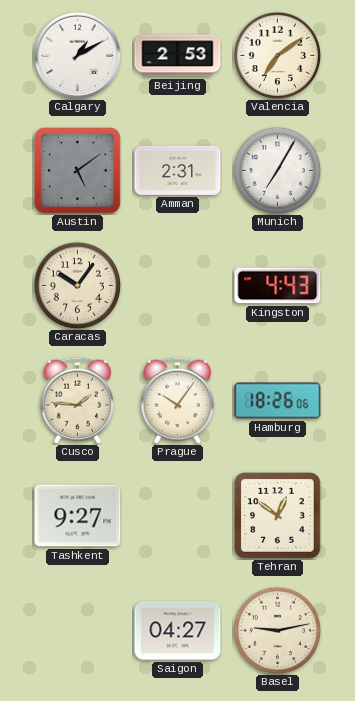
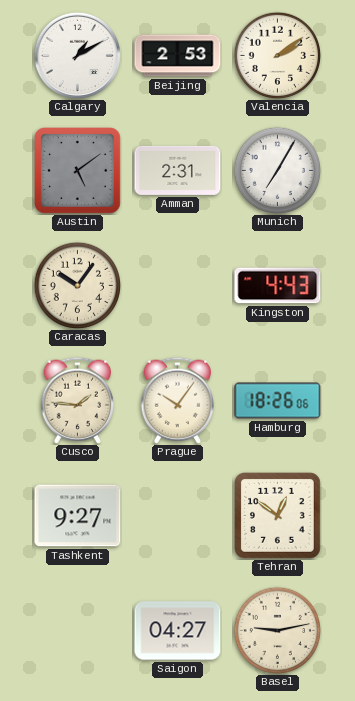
Valencia: 7:09 -> 2:09 (277, 55)
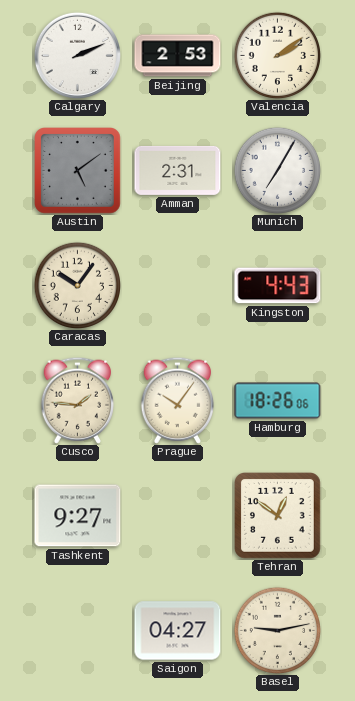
Calgary: 1:10 -> 2:11 (77, 55)
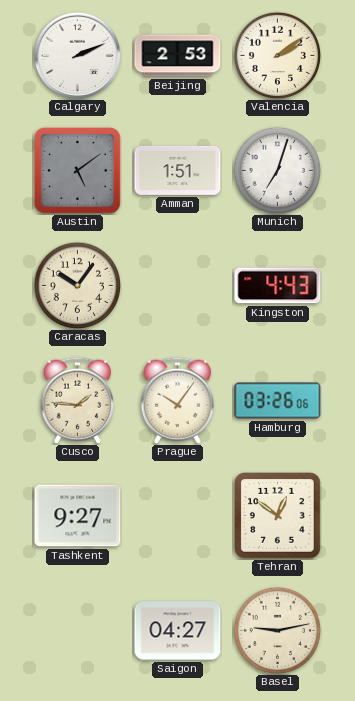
Amman: 2:31 -> 1:51 (178, 170)
Munich: 7:05 -> 7:03 (277, 170)
Hamburg: 18:26 -> 03:26 (278, 401)
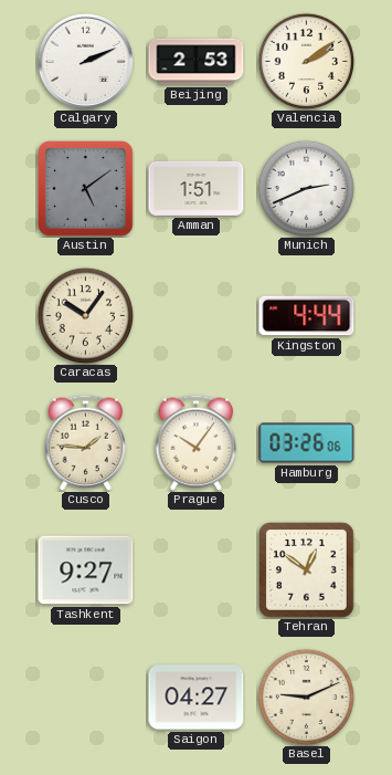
Munich: 7:03 -> 2:41 (306, 188)
Kingston: 4:43 -> 4:44 (307, 316)
Basel: 9:13 -> 9:11 (306, 697)
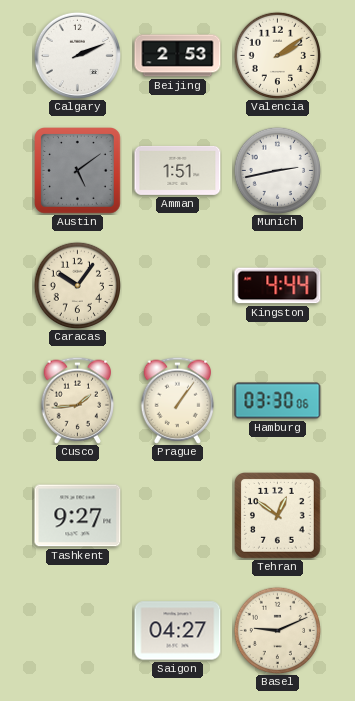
Munich: 2:41 -> 2:43 (277, 170)
Cusco: 1:46 -> 1:44 (78, 400)
Prague: 10:06 -> 1:06 (178, 400)
Hamburg: 03:26 -> 03:30 (278, 401)
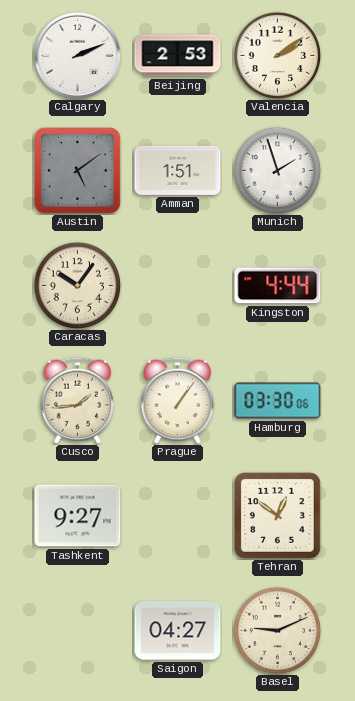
Munich: 2:43 -> 1:57 (277, 170)
